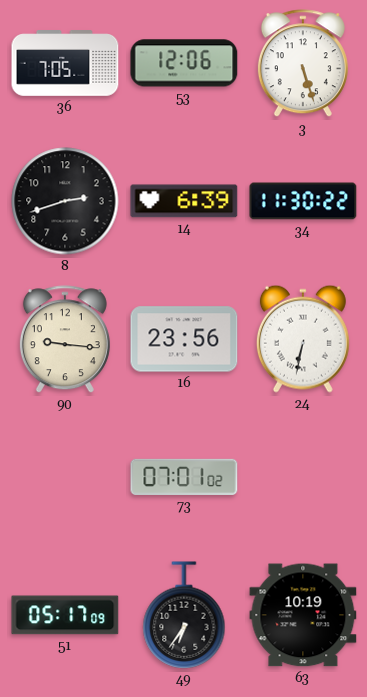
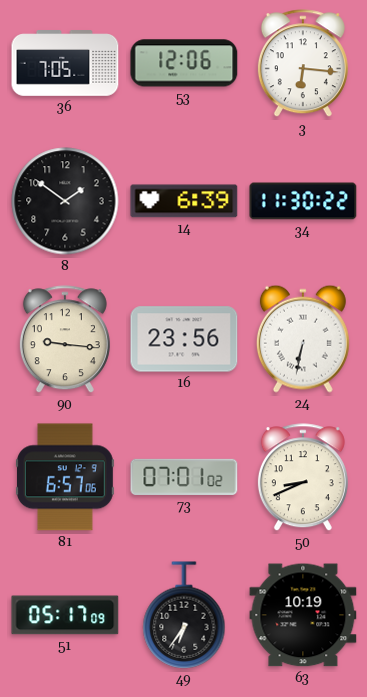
3: 5:27 -> 6:16 (303, 64)
8: 2:42 -> 1:51 (65, 201)
81: none -> 6:57 (66, 477)
50: none -> 8:41 (303, 478)
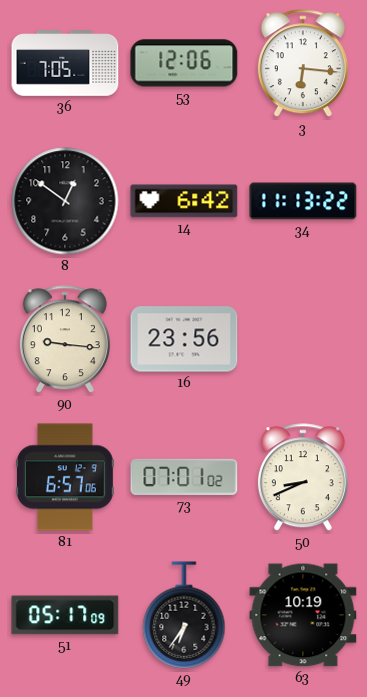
8: 1:51 -> 12:51 (65, 201)
14: 6:39 -> 6:42 (184, 201)
34: 11:30 -> 11:13 (303, 201)
24: 6:32 -> none (303, 339)
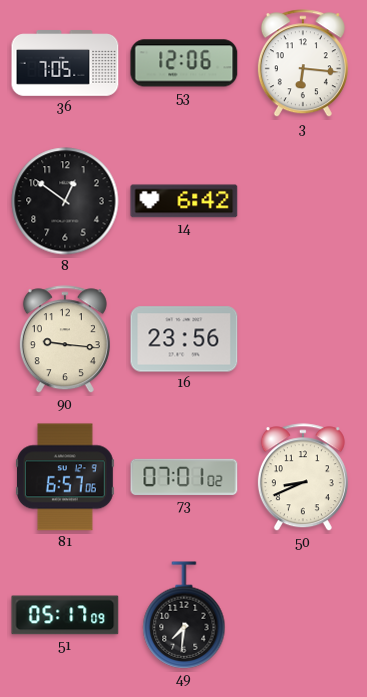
34: 11:13 -> none (303, 201)
49: 6:36 -> 7:31 (184, 615)
63: 10:19 -> none (303, 615)
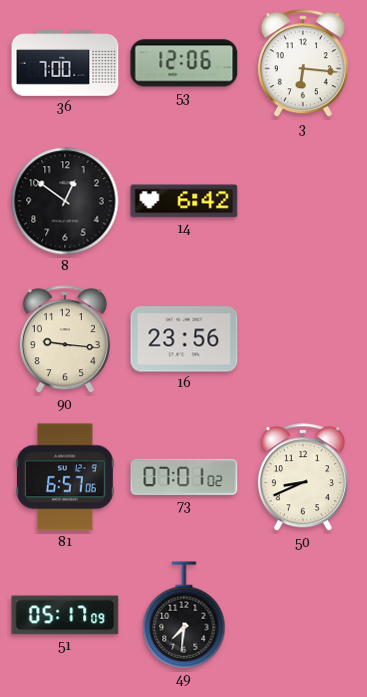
36: 7:05 -> 7:00 (65, 63)
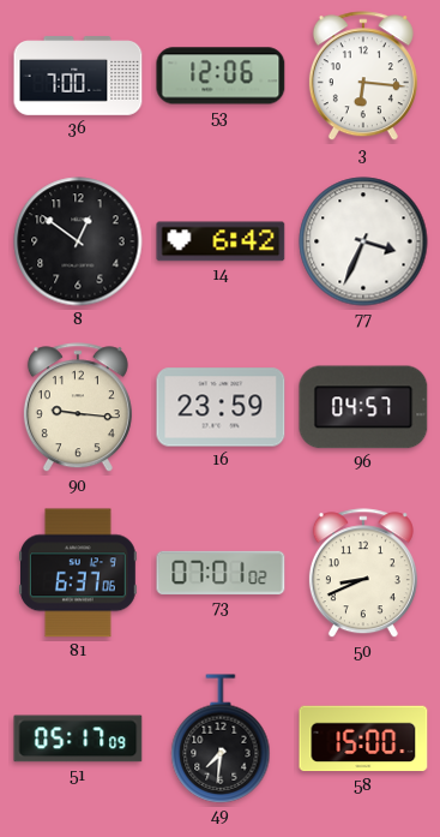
77: none -> 3:34 (363, 241)
16: 23:56 -> 23:59 (221, 407)
96: none -> 04:57 (363, 407)
81: 6:57 -> 6:37 (79, 573)
58: none -> 15:00 (363, 739)
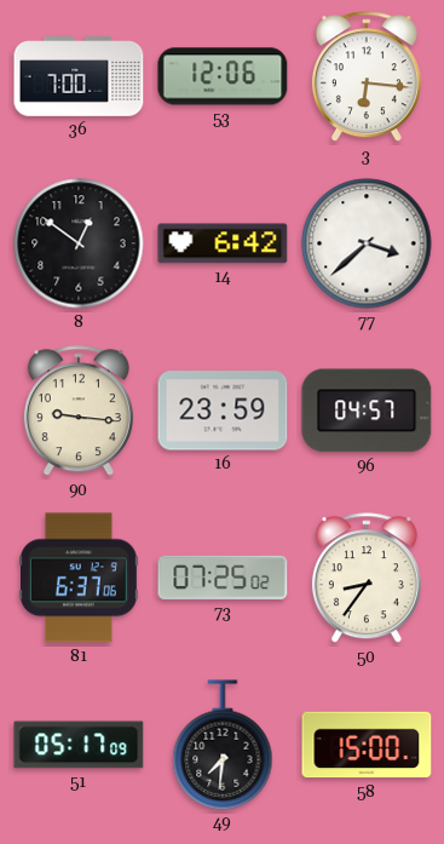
77: 3:34 -> 3:38 (367, 243)
73: 07:01 -> 07:25 (223, 578)
50: 8:41 -> 8:36 (367, 579)
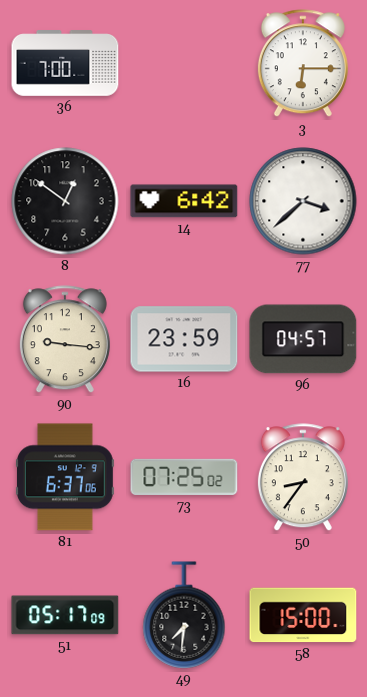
53: 12:06 -> none (223, 76)
3: 6:16 -> 6:15 (303, 64)
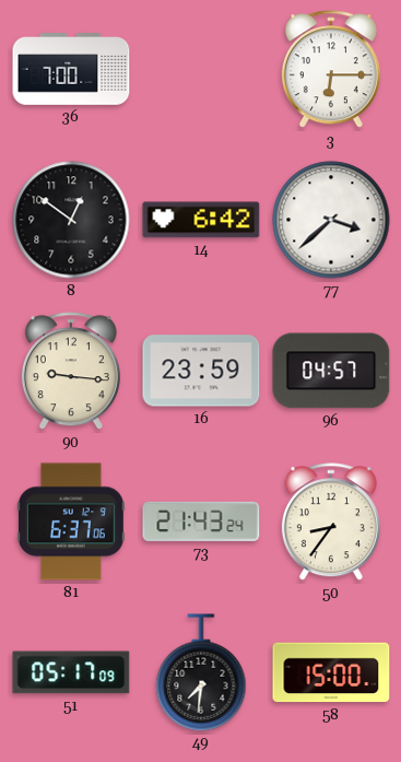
73: 07:25 -> 21:43 (201, 521)
